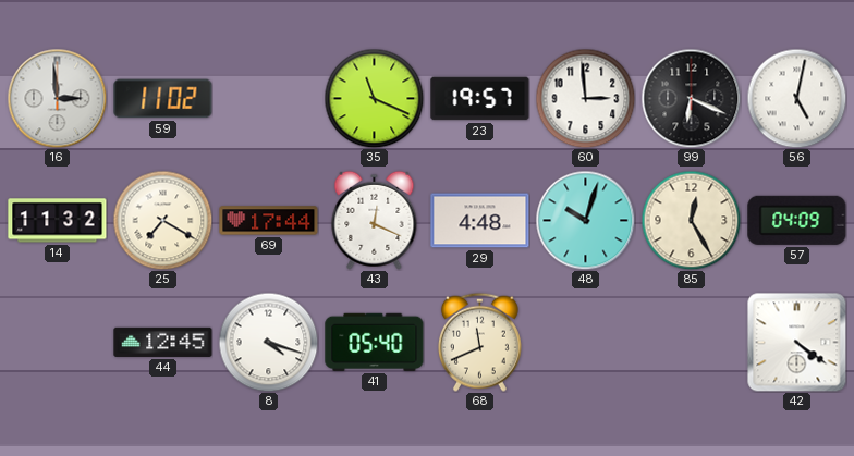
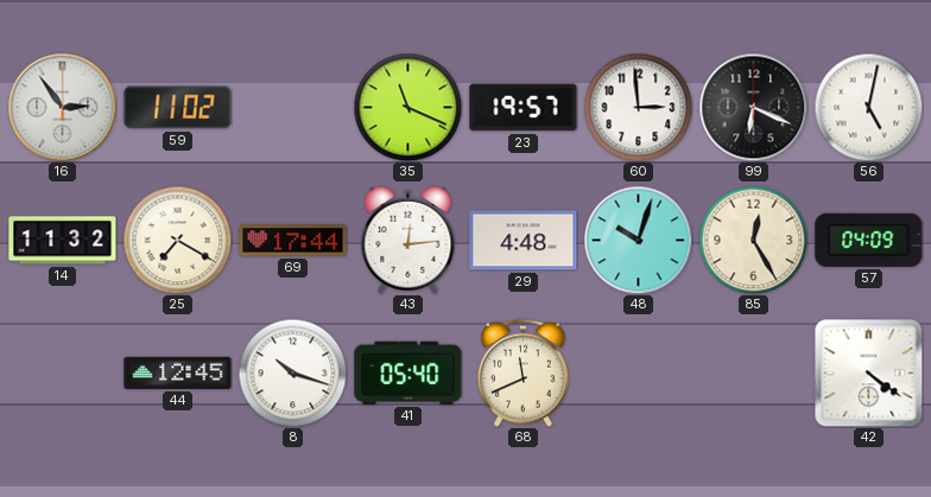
16: 2:59 -> 2:54 (62, 107)
43: 12:19 -> 12:14 (408, 240)
8: 4:18 -> 10:18 (292, 372)
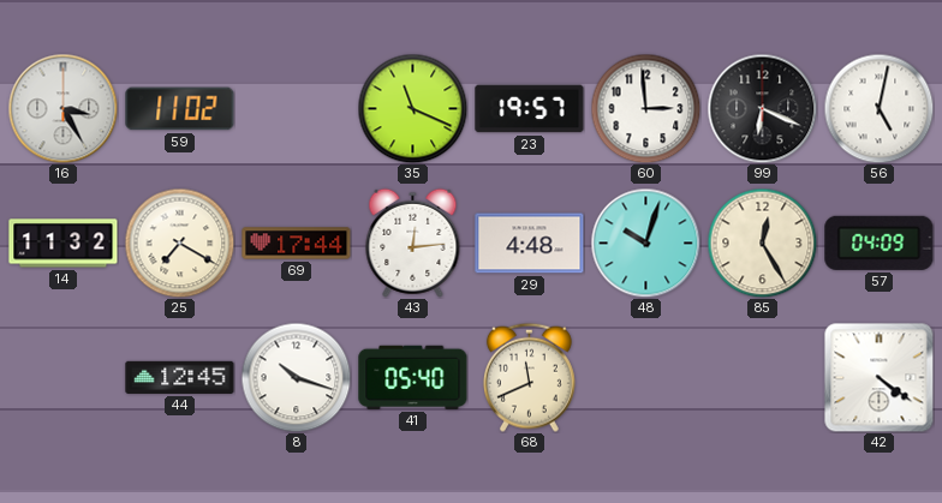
16: 2:54 -> 3:25 (62, 108)
